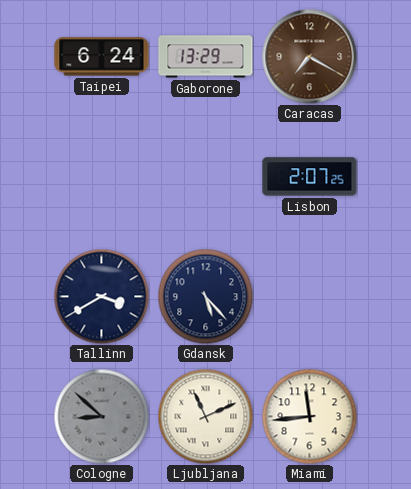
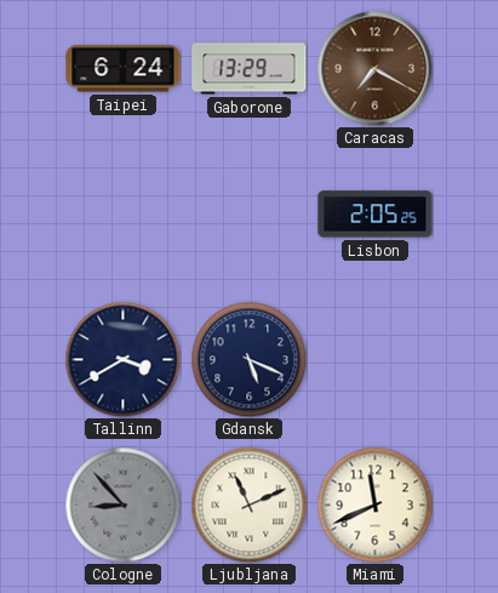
Lisbon: 2:07 -> 2:05 (376, 215)
Gdansk: 5:23 -> 5:19 (248, 359)
Cologne: 8:52 -> 8:53 (122, 504)
Miami: 11:44 -> 11:41 (374, 504)
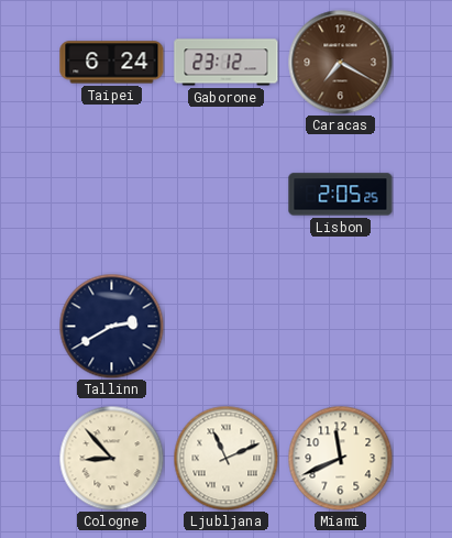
Gaborone: 13:29 -> 23:12 (227, 63)
Tallinn: 3:40 -> 2:40 (111, 326)
Gdansk: 5:19 -> none (248, 359)
Cologne dial: grey -> cream (111, 458)
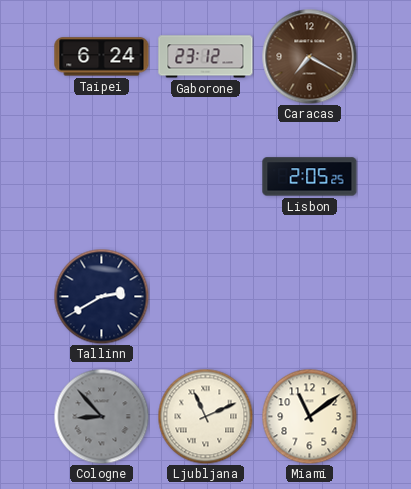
Cologne dial: cream -> grey (101, 416)
Miami: 11:41 -> 11:09 (309, 416)
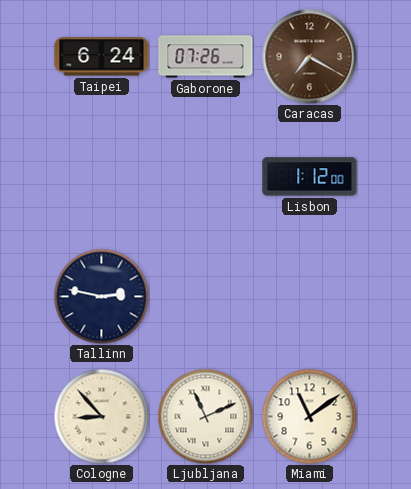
Gaborone: 23:12 -> 07:26 (206, 57)
Lisbon: 2:05 -> 1:12 (310, 177)
Tallinn: 2:40 -> 2:47 (101, 296)
Cologne dial: grey -> cream (101, 416)
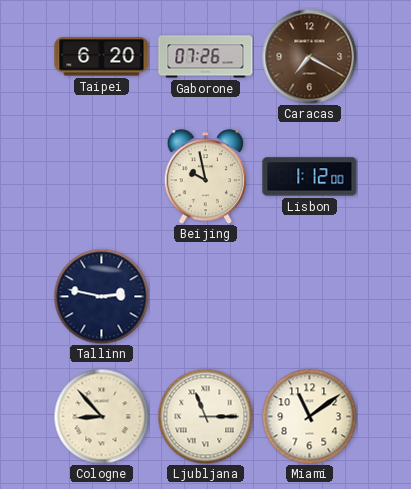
Taipei: 6:24 -> 6:20 (102, 57)
Beijing: none -> 9:58 (205, 177)
Ljubljana: 11:11 -> 11:15 (205, 416)
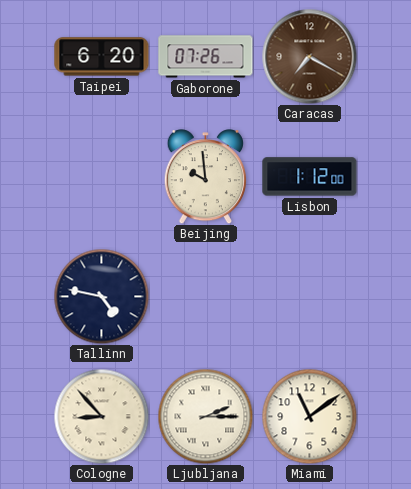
Beijing: 9:58 -> 9:59 (205, 177)
Tallinn: 2:47 -> 4:47 (101, 296)
Ljubljana: 11:15 -> 2:15 (205, 416)
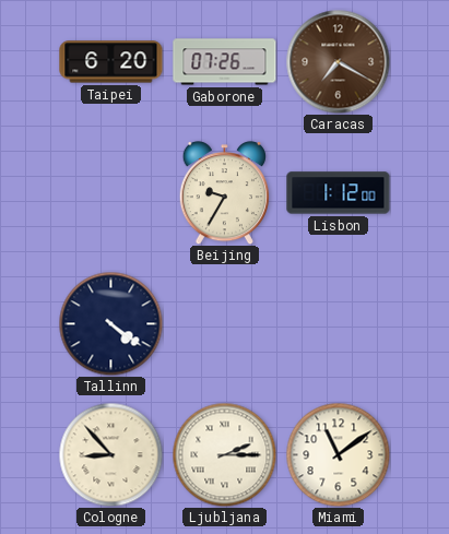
Beijing: 9:59 -> 9:35 (224, 193)
Tallinn: 4:47 -> 4:21 (110, 323)
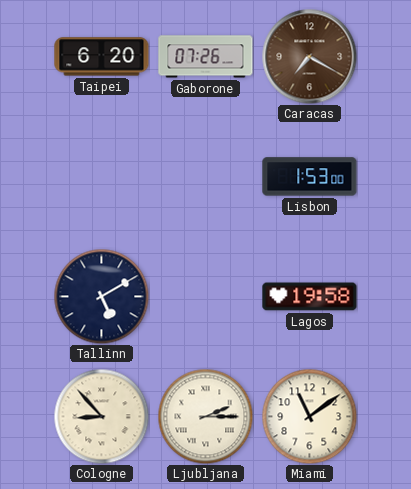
Beijing: 9:35 -> none (224, 193)
Lisbon: 1:12 -> 1:53 (310, 177)
Tallinn: 4:21 -> 5:10 (101, 296)
Lagos: none -> 19:58 (310, 297)
